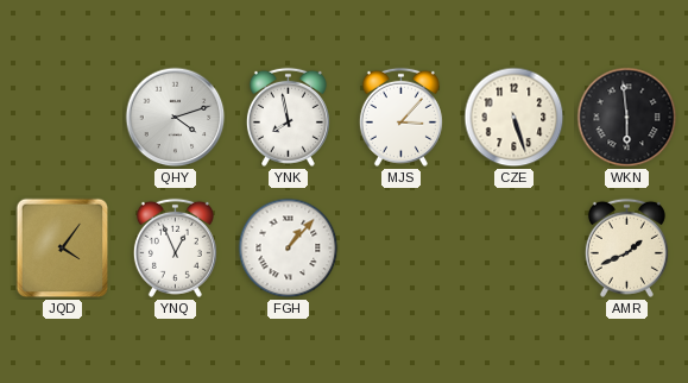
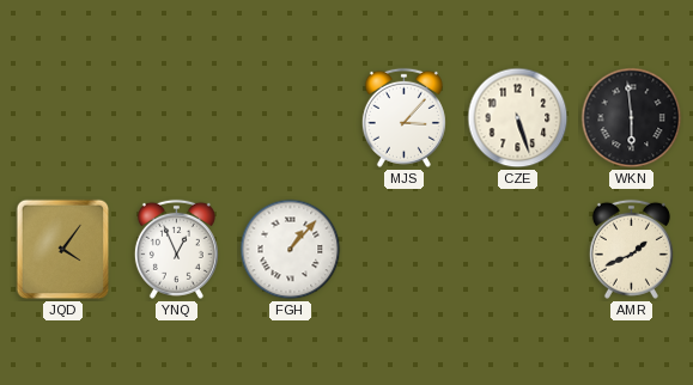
QHY: 4:12 -> none (176, 118)
YNK: 7:58 -> none (288, 117)
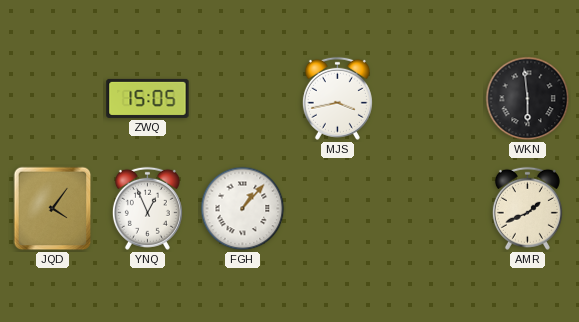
ZWQ: none -> 15:05 (148, 98)
MJS: 3:07 -> 3:43 (337, 98)
CZE: 5:27 -> none (518, 118)
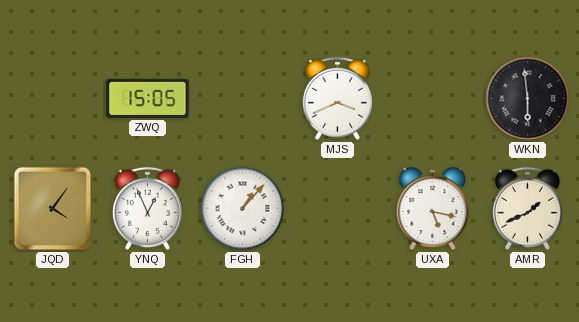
MJS: 3:43 -> 3:41 (337, 98)
UXA: none -> 5:17 (433, 209)
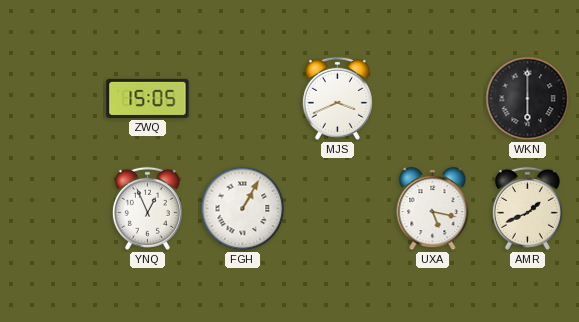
WKN: 5:59 -> 6:00 (528, 99)
JQD: 4:06 -> none (53, 209)
FGH: 1:07 -> 1:05 (243, 209)
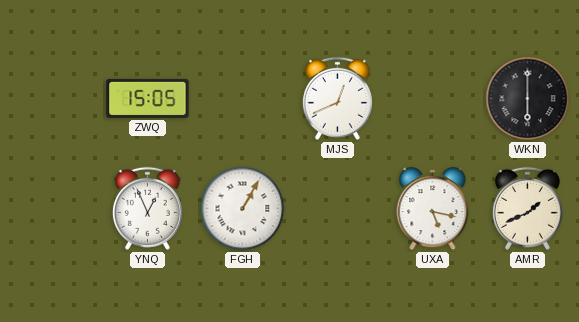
MJS: 3:41 -> 12:41 (337, 98)
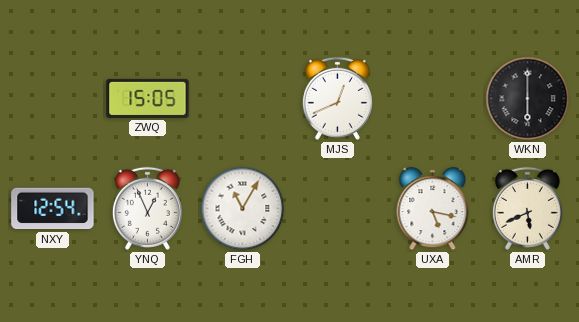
NXY: none -> 12:54 (53, 209)
FGH: 1:05 -> 11:05 (243, 209)
AMR: 1:41 -> 5:41 (527, 208)
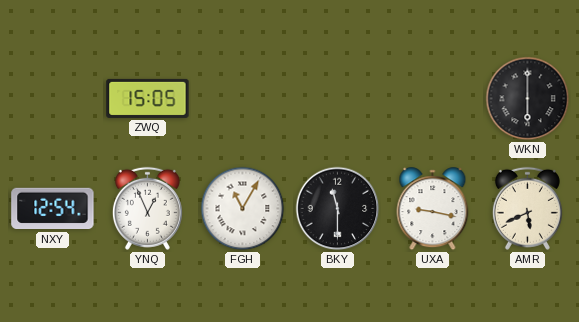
MJS: 12:41 -> none (337, 98)
BKY: none -> 11:30 (338, 209)
UXA: 5:17 -> 9:17 (433, 209)
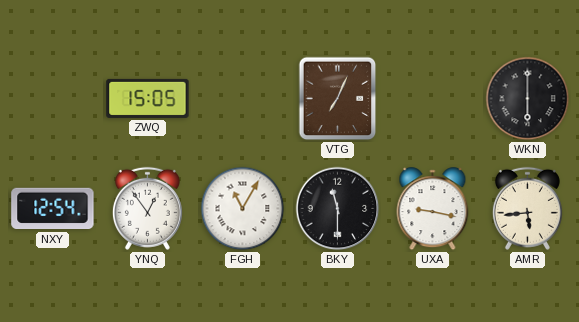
VTG: none -> 7:04 (338, 99)
YNQ: 12:56 -> 12:54 (147, 208)
AMR: 5:41 -> 5:44 (527, 208)
